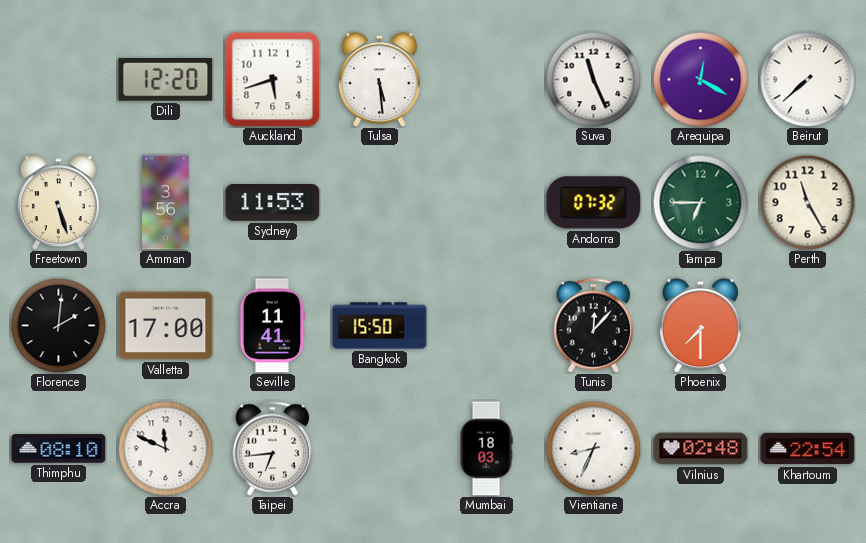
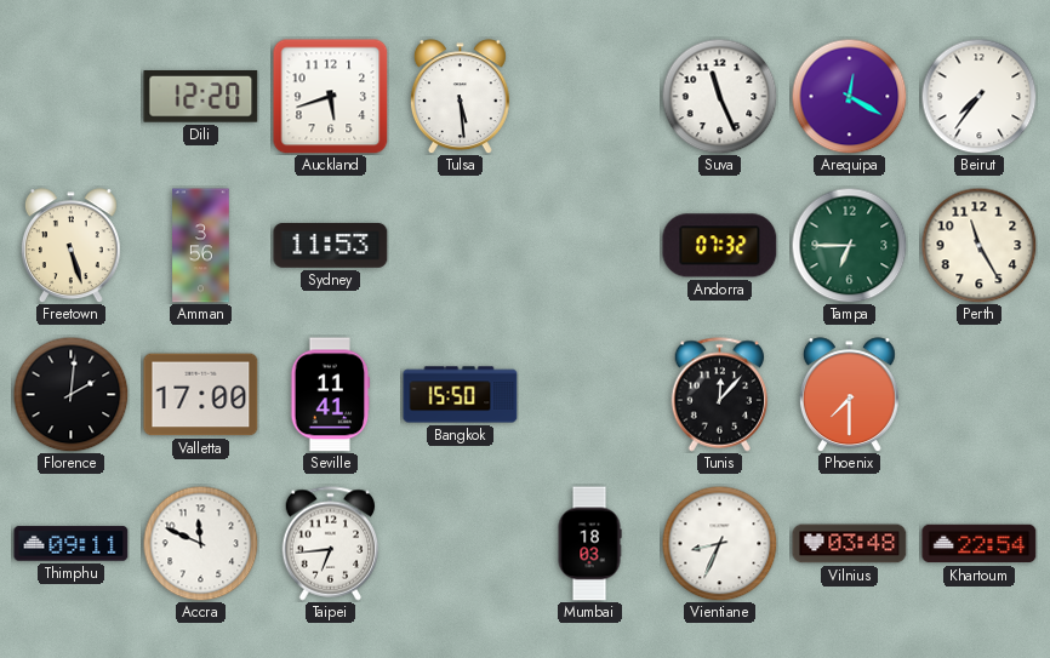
Beirut: 7:38 -> 7:36 (978, 96)
Thimphu: 08:10 -> 09:11 (72, 544)
Vilnius: 02:48 -> 03:48 (850, 544)
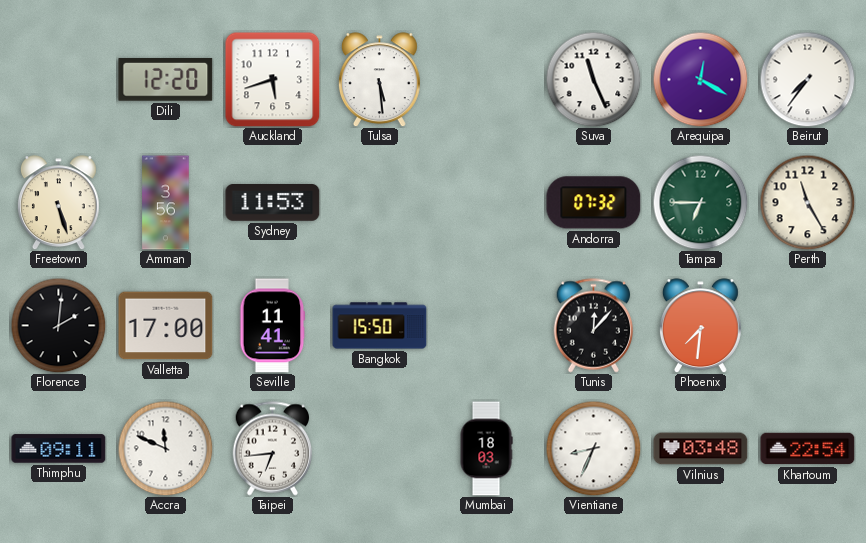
Phoenix: 7:30 -> 7:31 (700, 326)
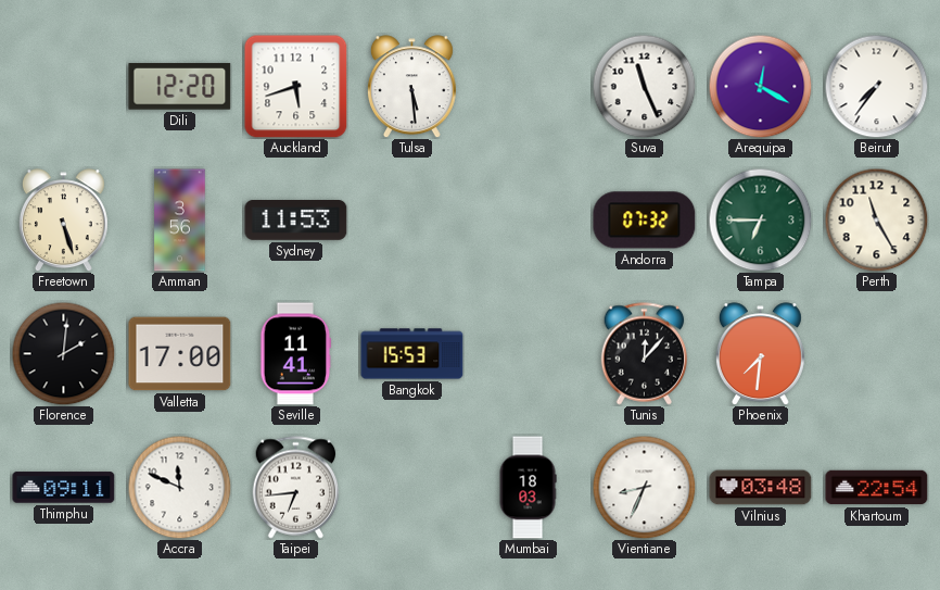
Bangkok: 15:50 -> 15:53 (412, 354)
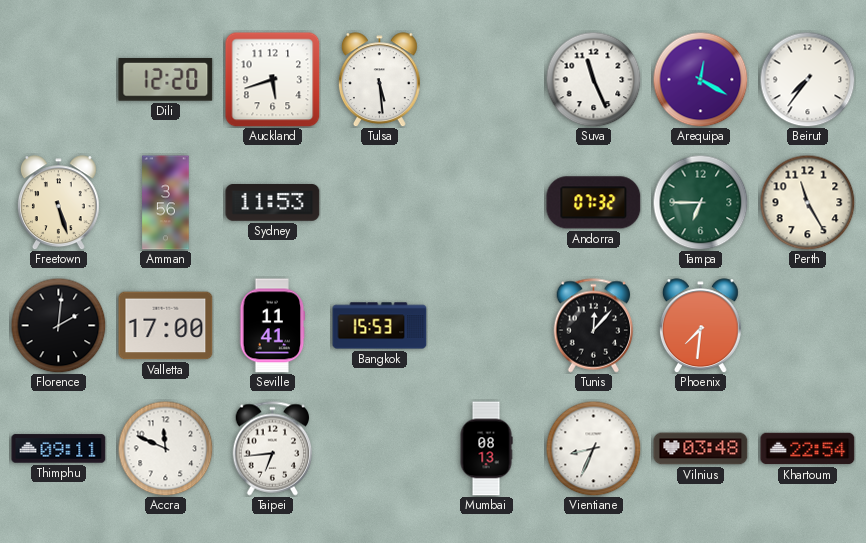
Mumbai: 18:03 -> 08:13 (486, 449)
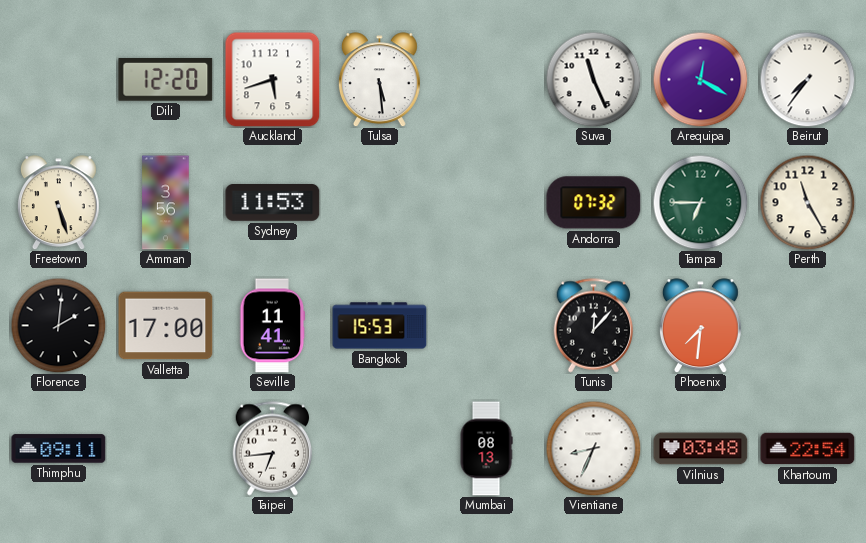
Accra: 11:49 -> none (165, 448)
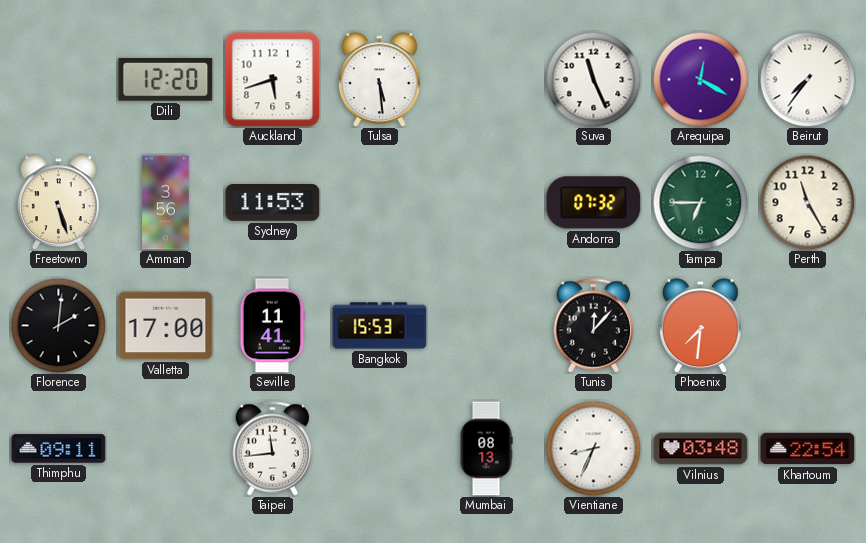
Taipei: 6:44 -> 11:44 (273, 449)
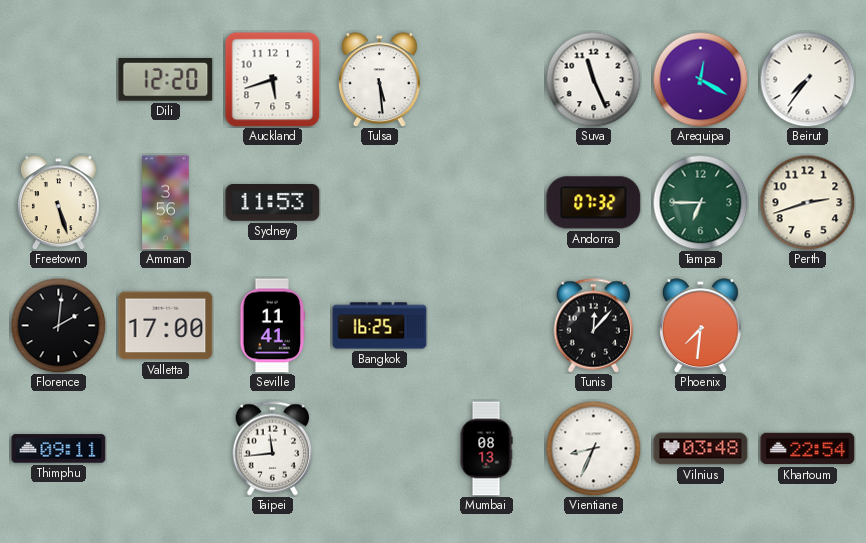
Perth: 11:25 -> 2:42 (807, 202)
Bangkok: 15:53 -> 16:25 (380, 326)
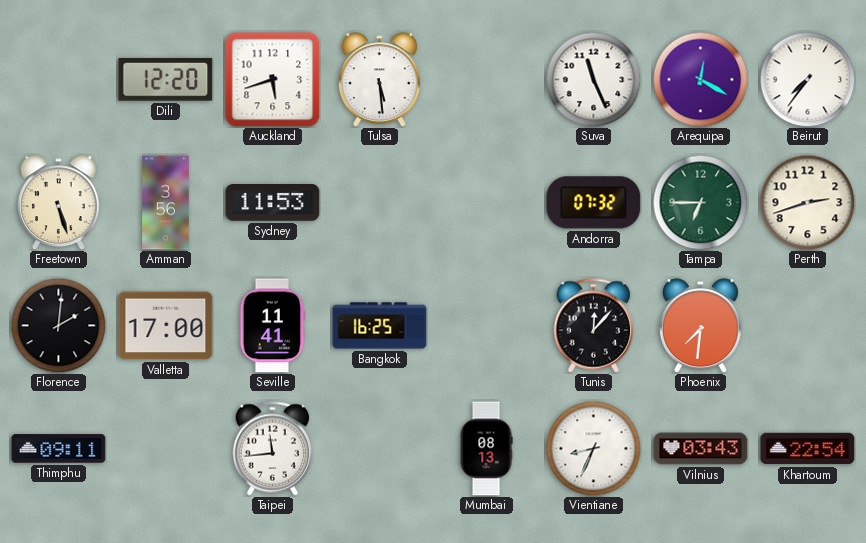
Vilnius: 03:48 -> 03:43 (701, 449)
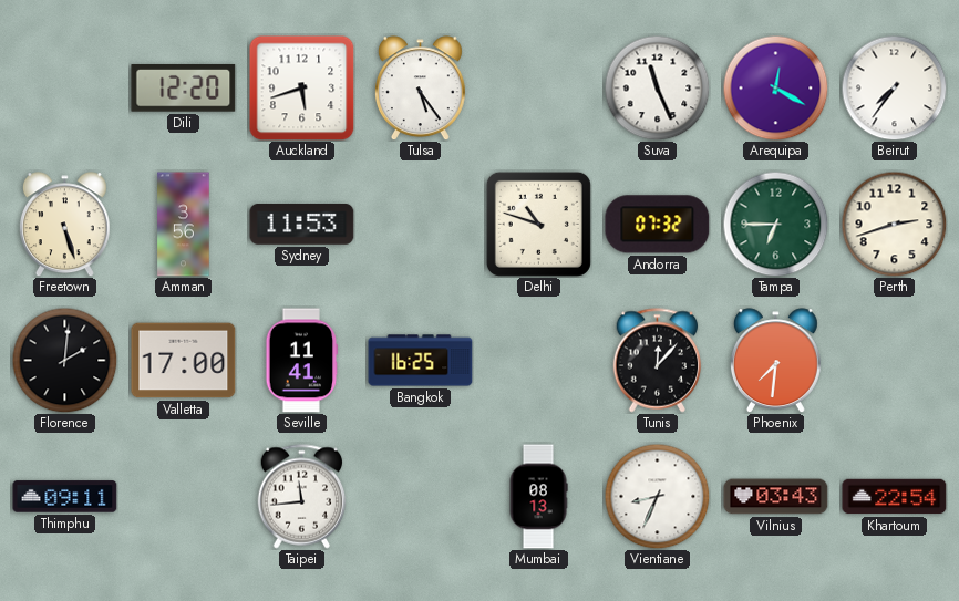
Tulsa: 5:29 -> 5:24 (420, 89)
Delhi: none -> 10:48 (538, 224)
